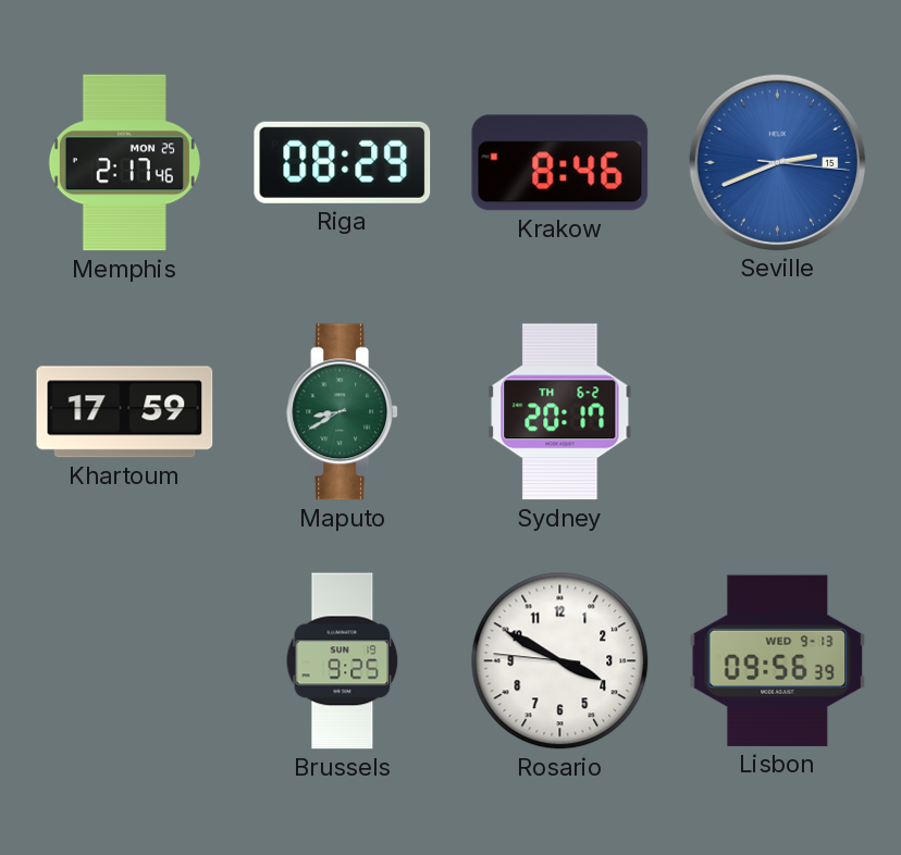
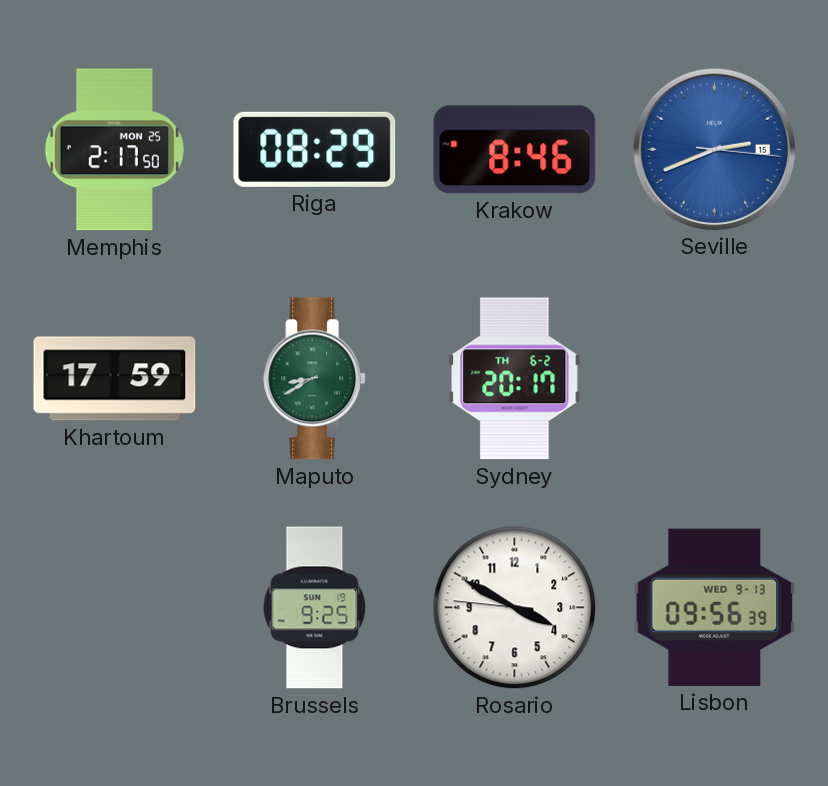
Memphis: 2:17:46 -> 2:17:50 (114, 150)
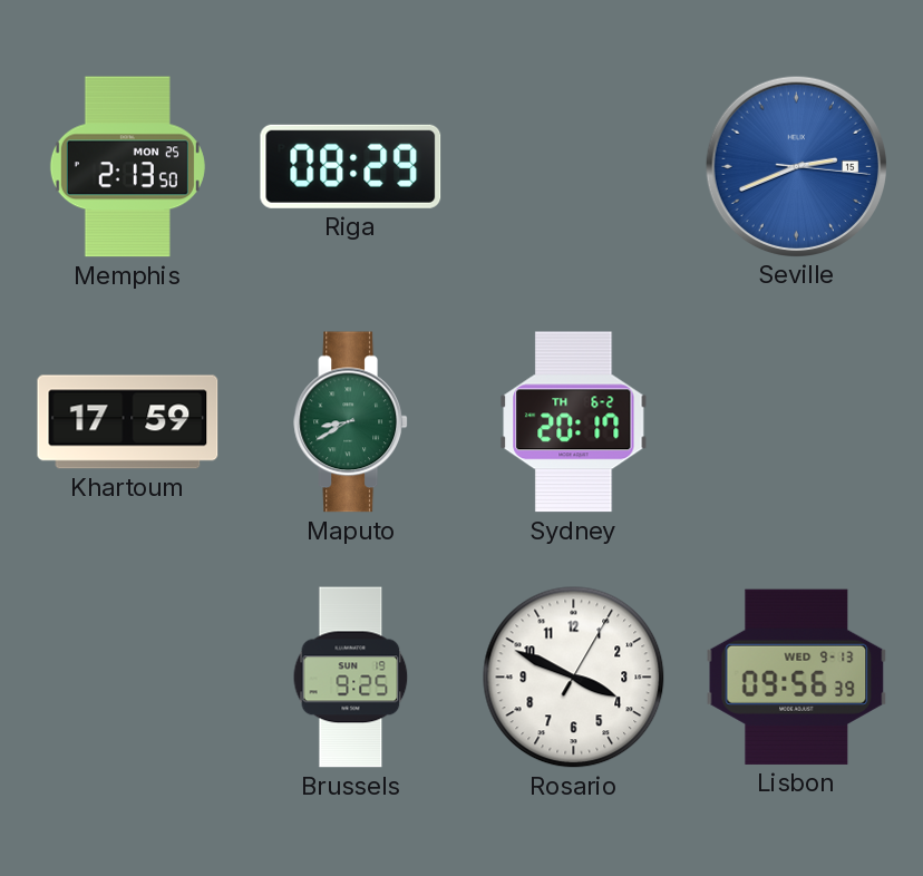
Memphis: 2:17 -> 2:13 (127, 167)
Krakow: 8:46 -> none (515, 150)
Rosario: 3:49:46 -> 3:49:05 (574, 678)
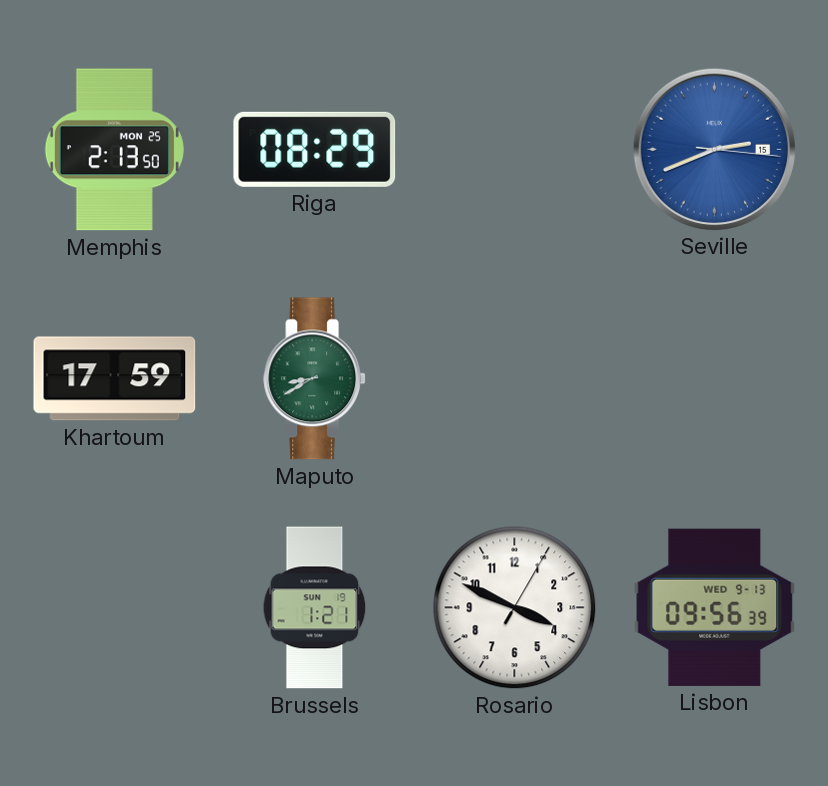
Sydney: 20:17 -> none (574, 422)
Brussels: 9:25 -> 1:21 (315, 608)
